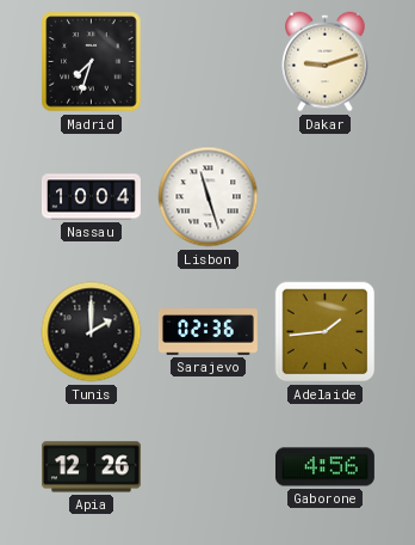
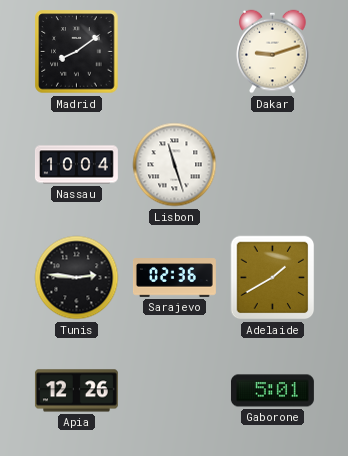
Madrid: 7:33 -> 8:09 (77, 52)
Tunis: 2:00 -> 2:46 (77, 278)
Adelaide: 1:44 -> 1:40 (273, 278)
Gaborone: 4:56 -> 5:01 (272, 391)
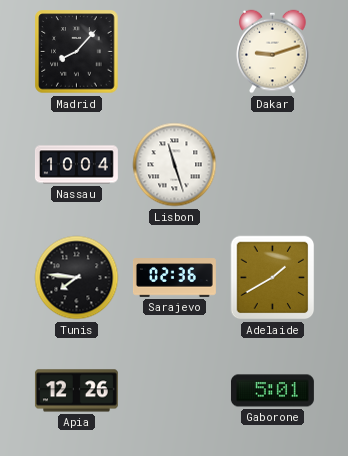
Madrid: 8:09 -> 8:07 (77, 52)
Tunis: 2:46 -> 7:46 (77, 278)
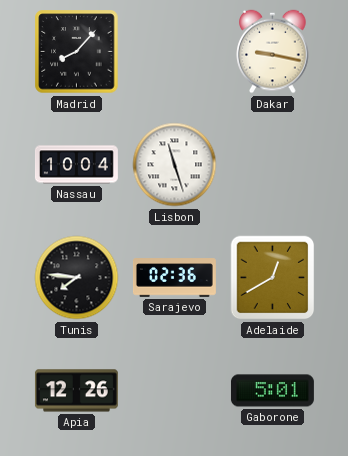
Dakar: 9:12 -> 9:17 (273, 52)
Adelaide: 1:40 -> 12:40 (273, 278)
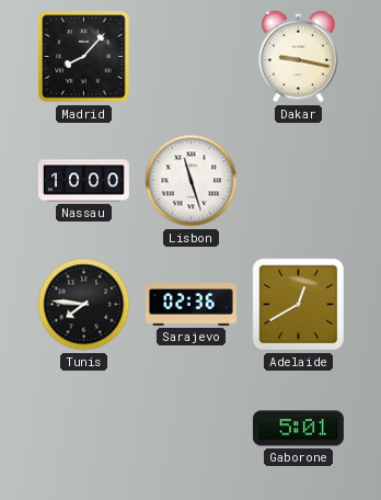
Nassau: 10:04 -> 10:00 (83, 181)
Apia: 12:26 -> none (76, 391)
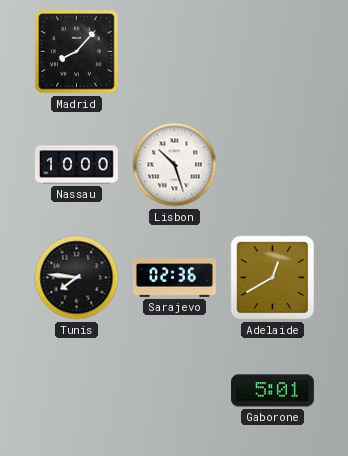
Dakar: 9:17 -> none (299, 57)
Lisbon: 11:27 -> 10:27 (175, 165)
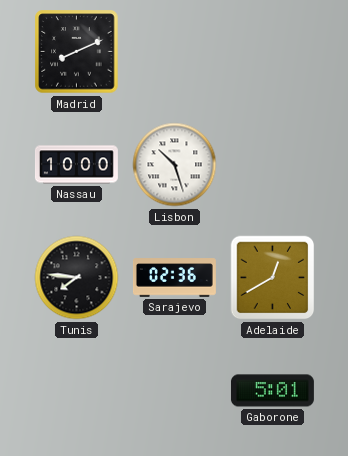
Madrid: 8:07 -> 8:11 (77, 52)
